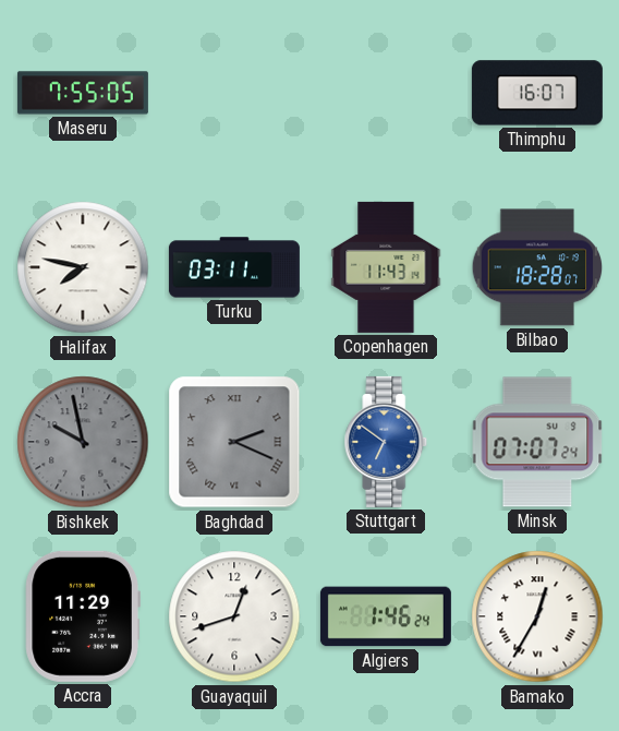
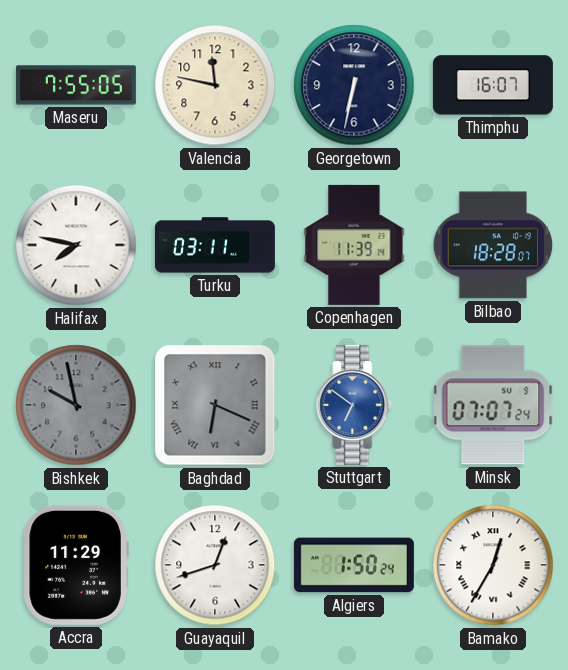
Valencia: none -> 11:47 (215, 85)
Georgetown: none -> 6:32 (354, 85)
Copenhagen: 11:43 -> 11:39 (354, 245)
Baghdad: 2:19 -> 6:19 (215, 405)
Algiers: 1:46 -> 1:50 (354, 565)
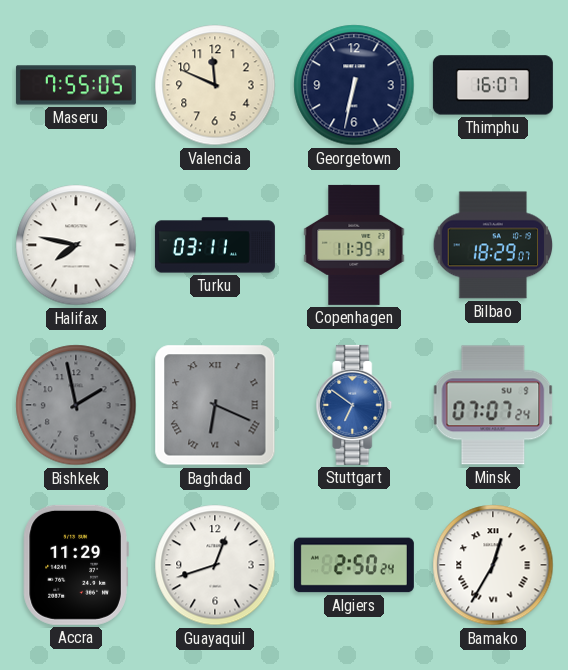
Valencia: 11:47 -> 11:49 (215, 85)
Bilbao: 18:28 -> 18:29 (493, 245)
Bishkek: 9:58 -> 1:58 (76, 405)
Algiers: 1:50 -> 2:50 (354, 565)
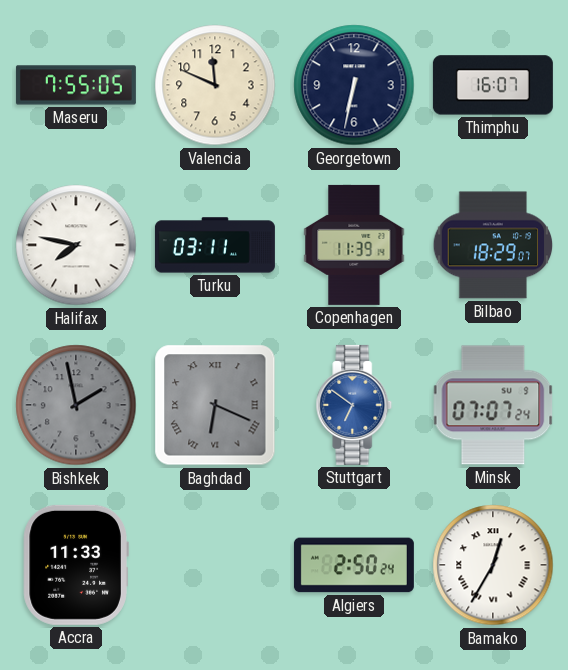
Accra: 11:29 -> 11:33 (76, 565)
Guayaquil: 12:42 -> none (215, 565)
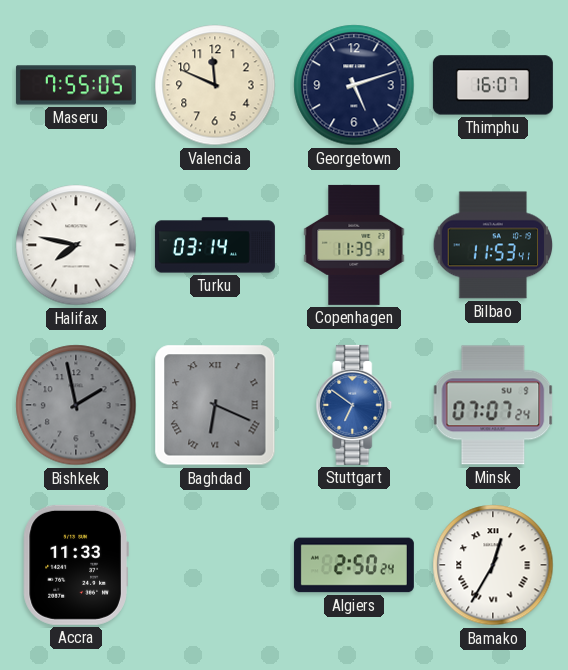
Georgetown: 6:32 -> 5:12 (354, 85)
Turku: 03:11 -> 03:14 (215, 245)
Bilbao: 18:29 -> 11:53 (493, 245)
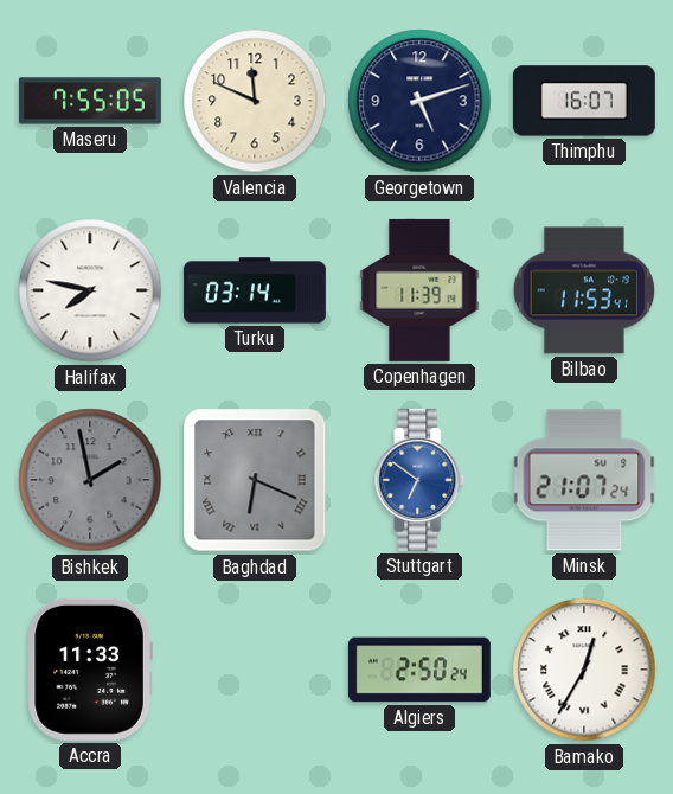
Minsk: 07:07 -> 21:07 (584, 480)
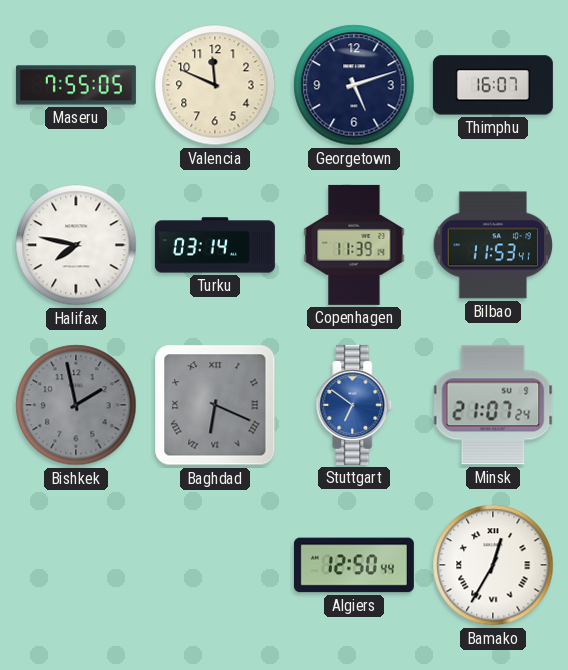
Accra: 11:33 -> none (90, 670)
Algiers: 2:50 -> 12:50 (354, 565)
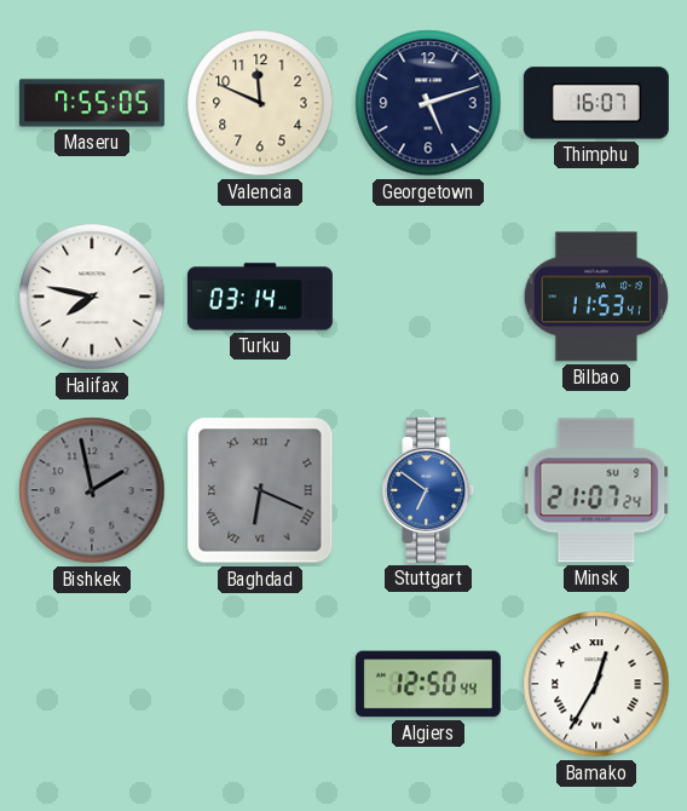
Copenhagen: 11:39 -> none (354, 245)
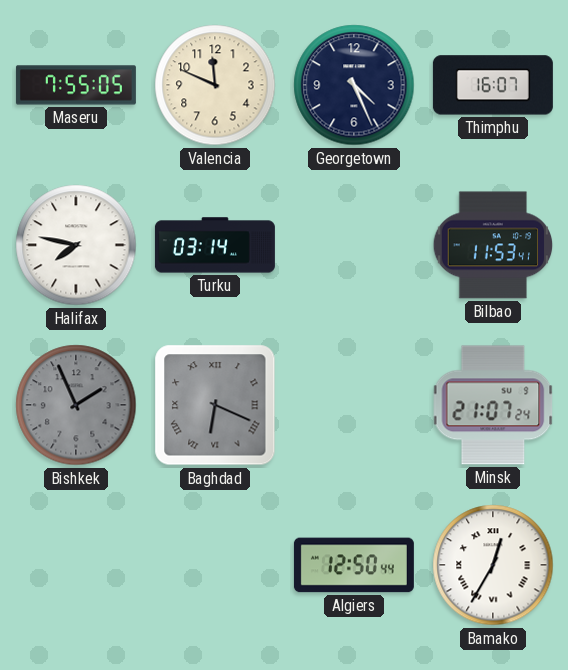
Georgetown: 5:12 -> 4:26 (354, 85)
Bishkek: 1:58 -> 1:56 (76, 405)
Stuttgart: 6:51 -> none (428, 490)
